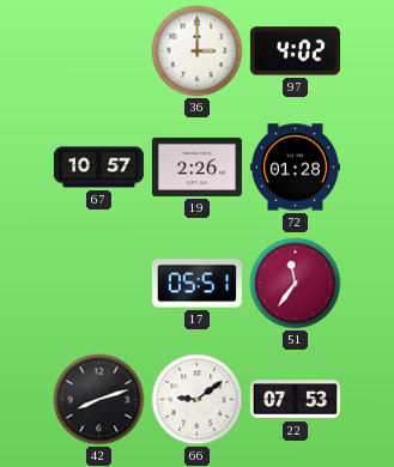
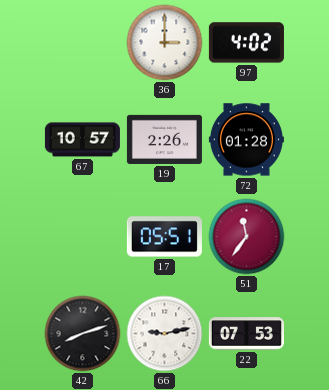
66: 9:09 -> 9:13 (165, 334)
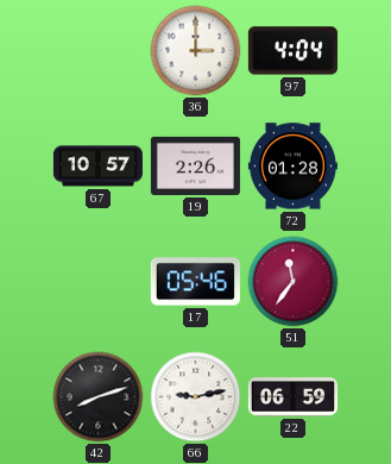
97: 4:02 -> 4:04 (292, 51)
17: 05:51 -> 05:46 (195, 282)
22: 07:53 -> 06:59 (292, 397)
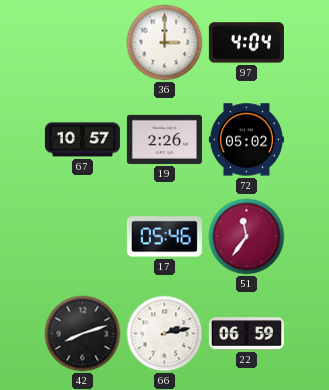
72: 01:28 -> 05:02 (246, 140)
66: 9:13 -> 2:13 (165, 334)
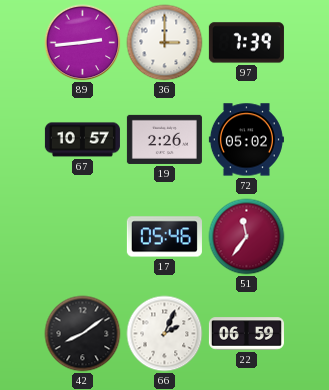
89: none -> 2:44 (83, 43)
97: 4:04 -> 7:39 (246, 43)
42: 8:12 -> 8:09 (83, 334)
66: 2:13 -> 2:04 (165, 334)
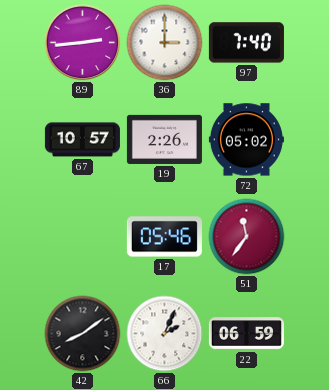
97: 7:39 -> 7:40 (246, 43)
